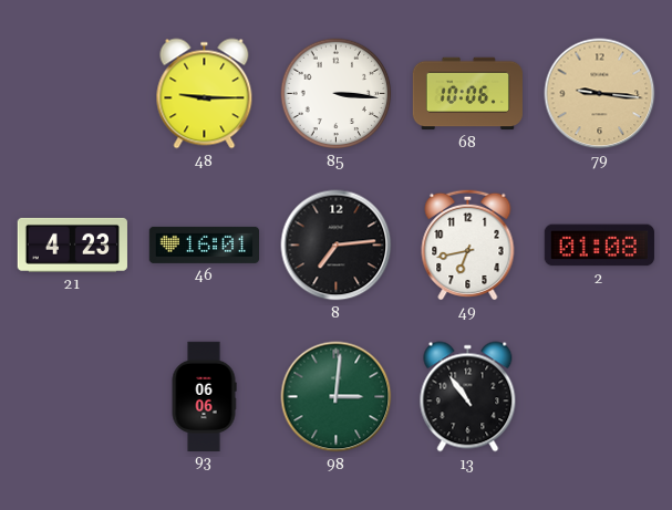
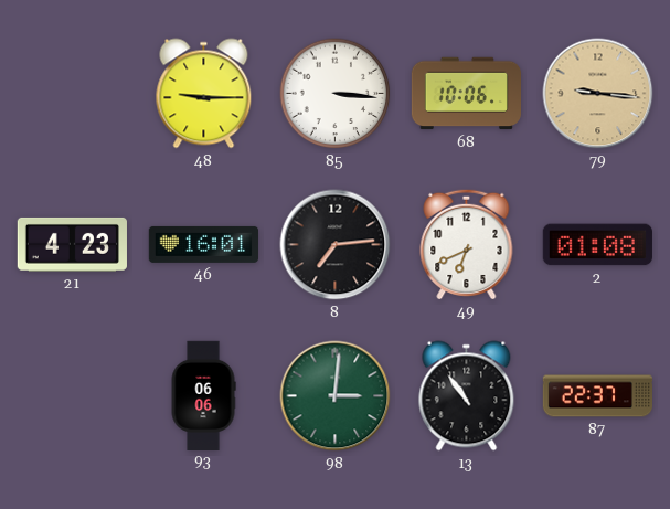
49: 6:43 -> 6:41 (467, 244)
87: none -> 22:37 (597, 396)
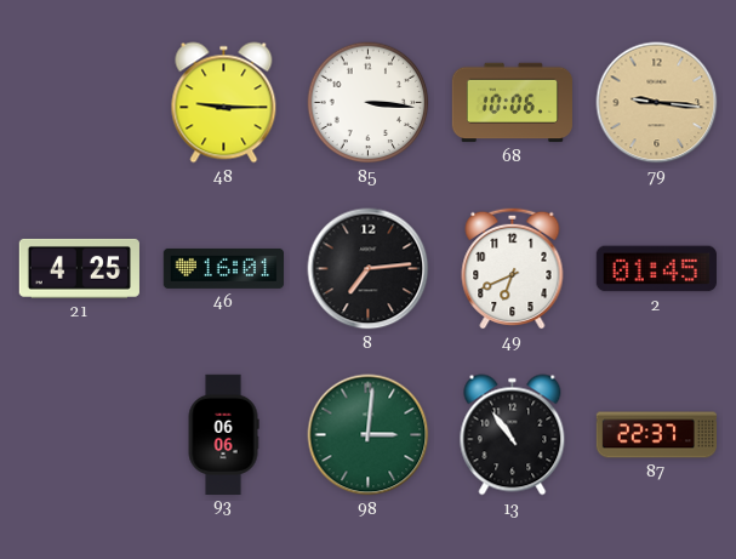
21: 4:23 -> 4:25 (79, 268)
2: 01:08 -> 01:45 (656, 269)
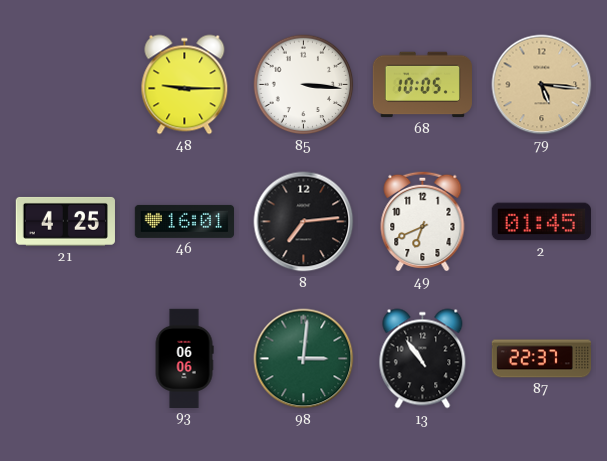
68: 10:06 -> 10:05 (422, 85)
79: 9:16 -> 5:16 (542, 85)
